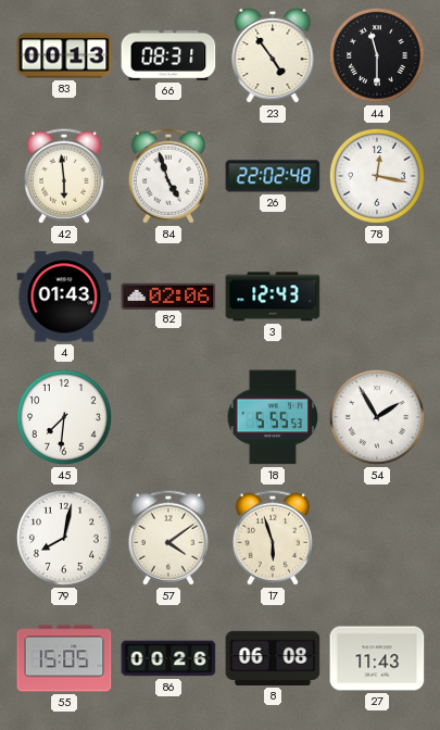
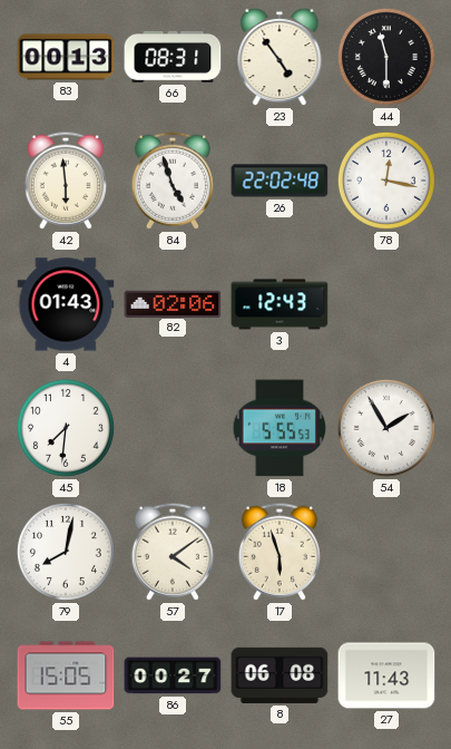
86: 00:26 -> 00:27 (173, 675)
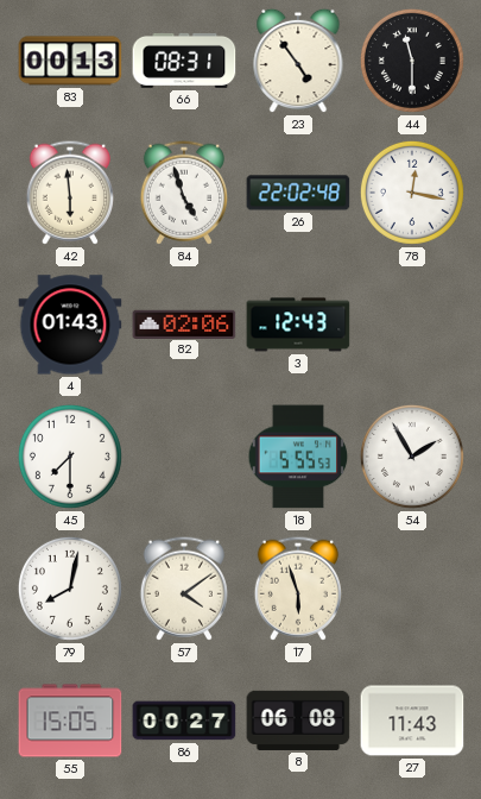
45: 7:31 -> 7:30 (70, 457)
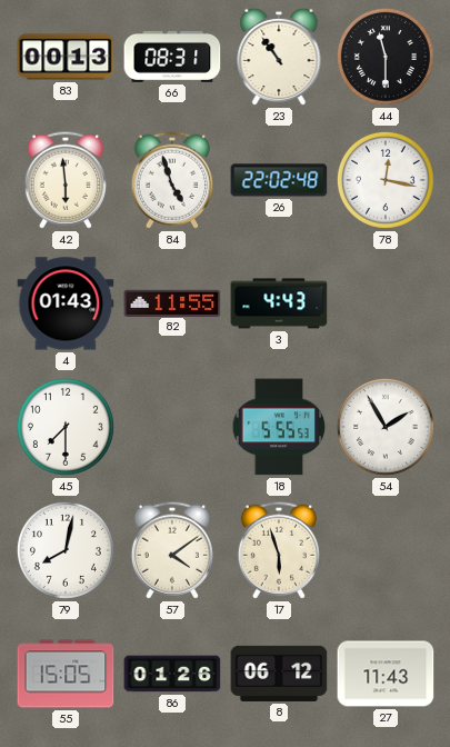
23: 4:54 -> 10:54 (279, 57)
82: 02:06 -> 11:55 (172, 302)
3: 12:43 -> 4:43 (279, 303)
86: 00:27 -> 01:26 (172, 674)
8: 06:08 -> 06:12 (279, 674)
